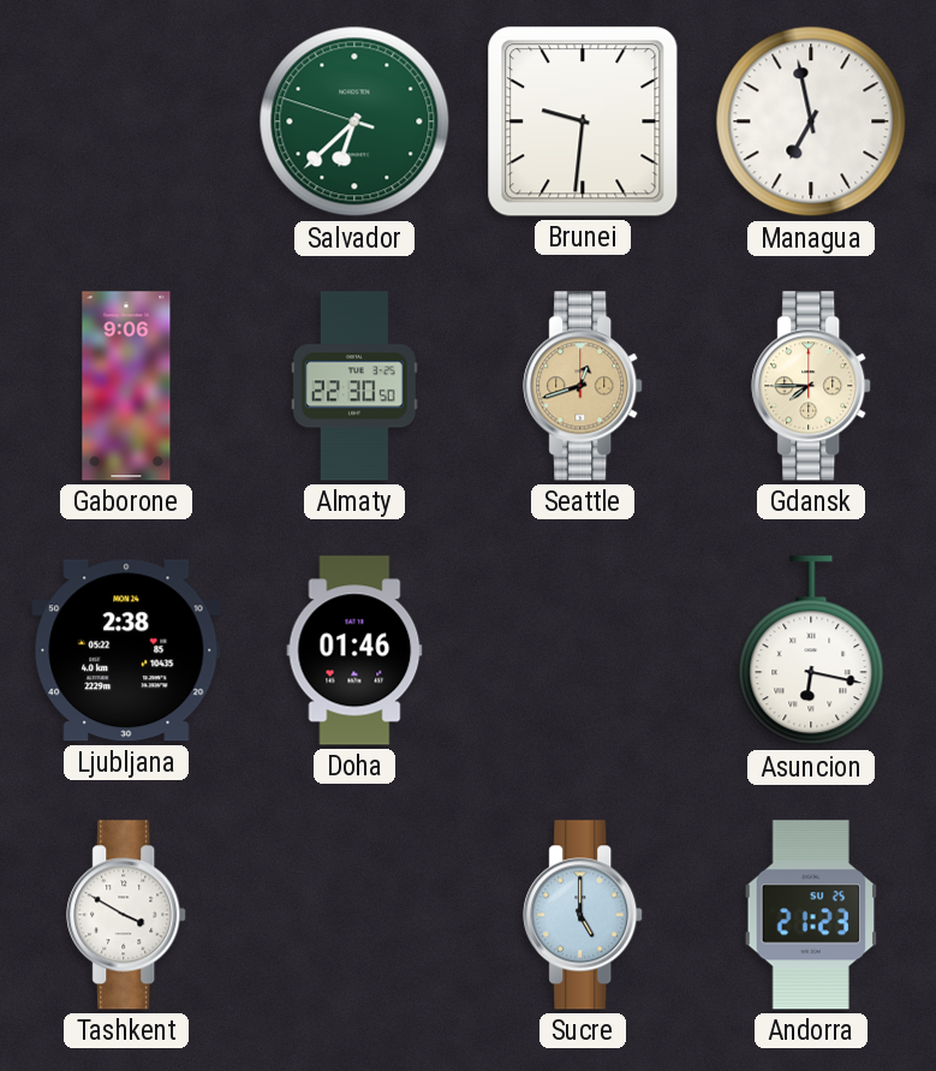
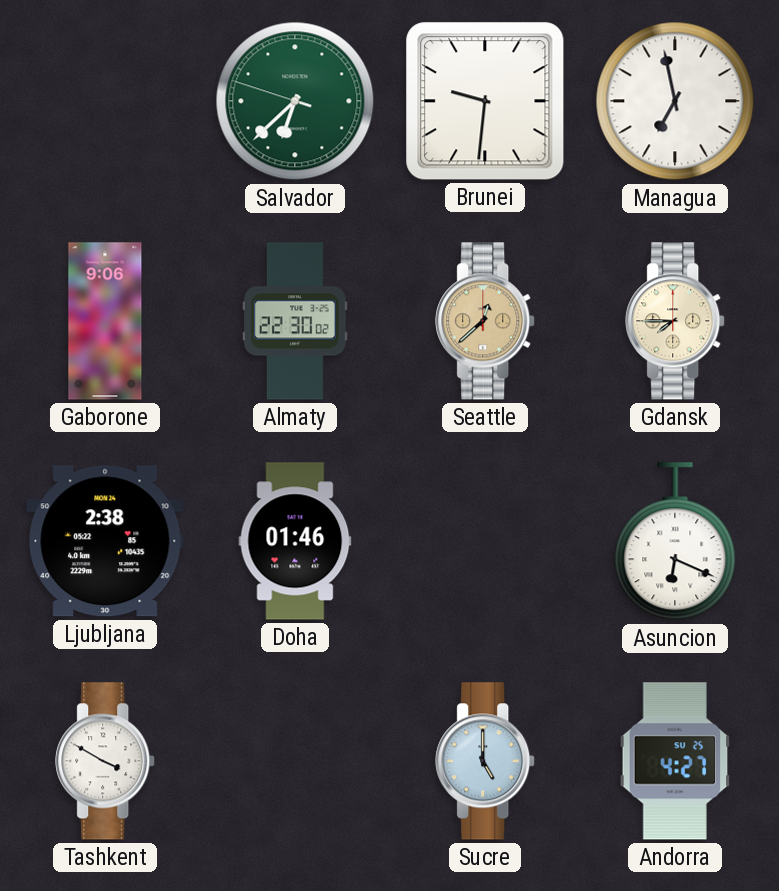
Almaty: 22:30:50 -> 22:30:02 (295, 321)
Seattle: 12:42 -> 12:38 (486, 321)
Asuncion: 6:17 -> 6:19 (675, 542)
Andorra: 21:23 -> 4:27 (675, 761)
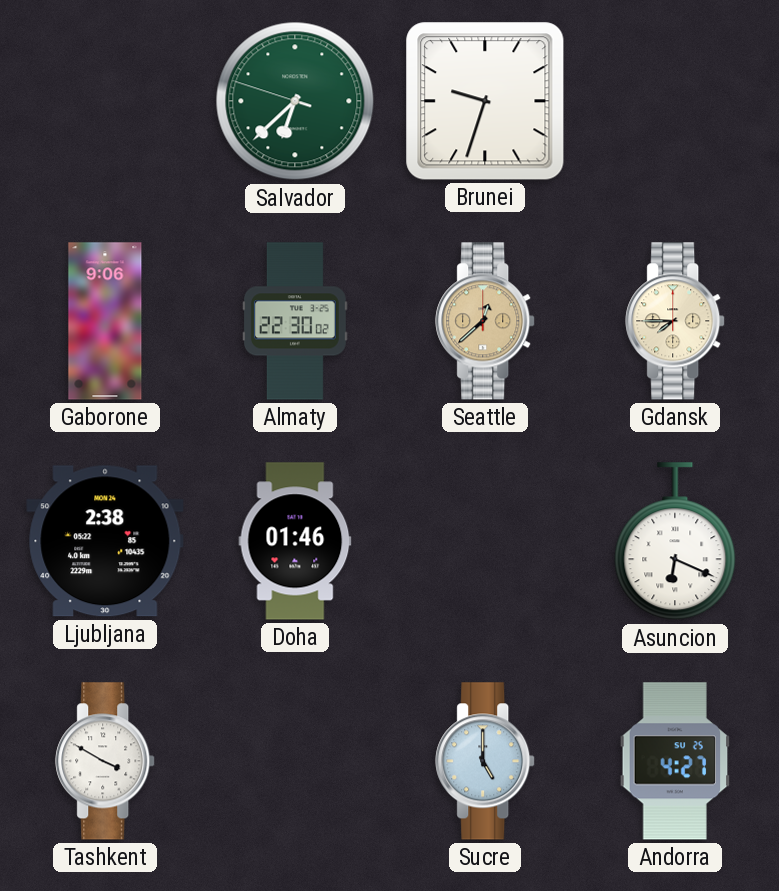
Brunei: 9:31 -> 9:33 (485, 101)
Managua: 6:58 -> none (675, 101)
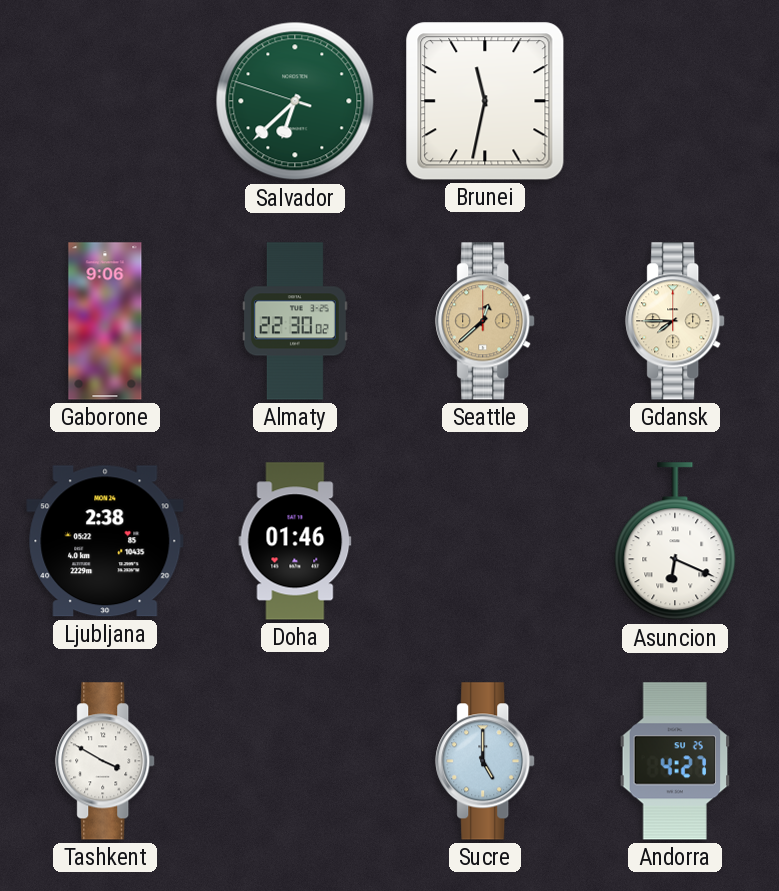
Brunei: 9:33 -> 11:32 (485, 101)
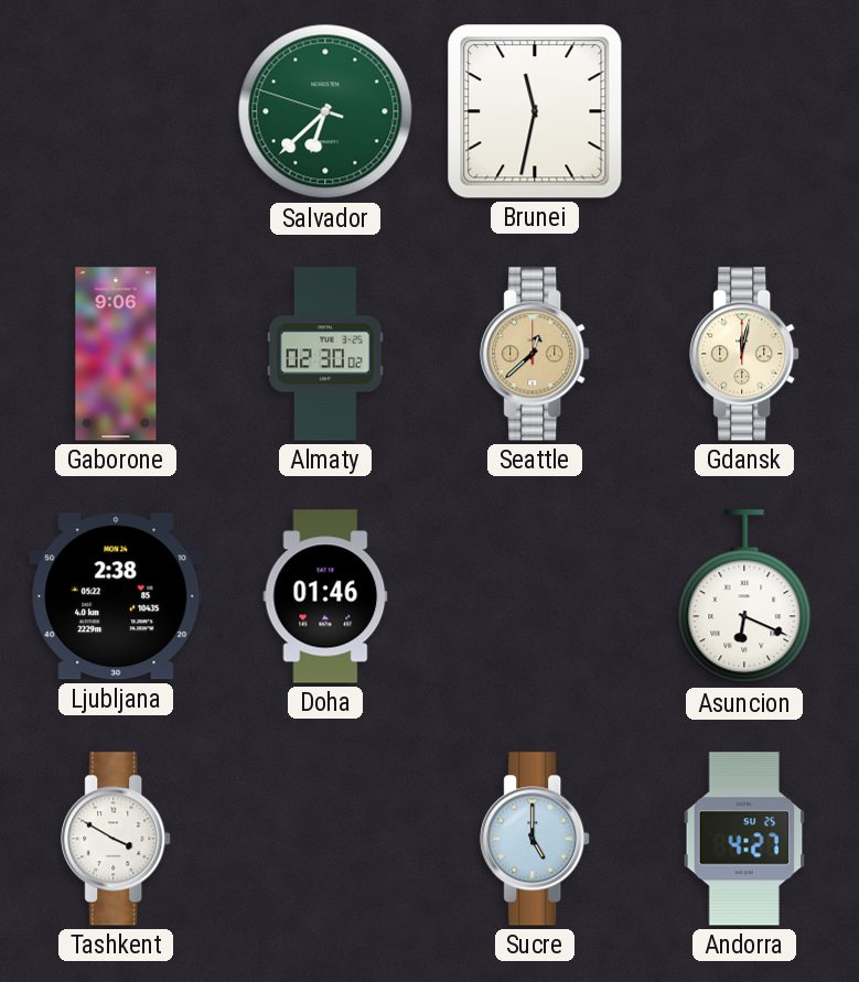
Almaty: 22:30 -> 02:30 (325, 354)
Gdansk: 7:45 -> 12:02 (745, 354)
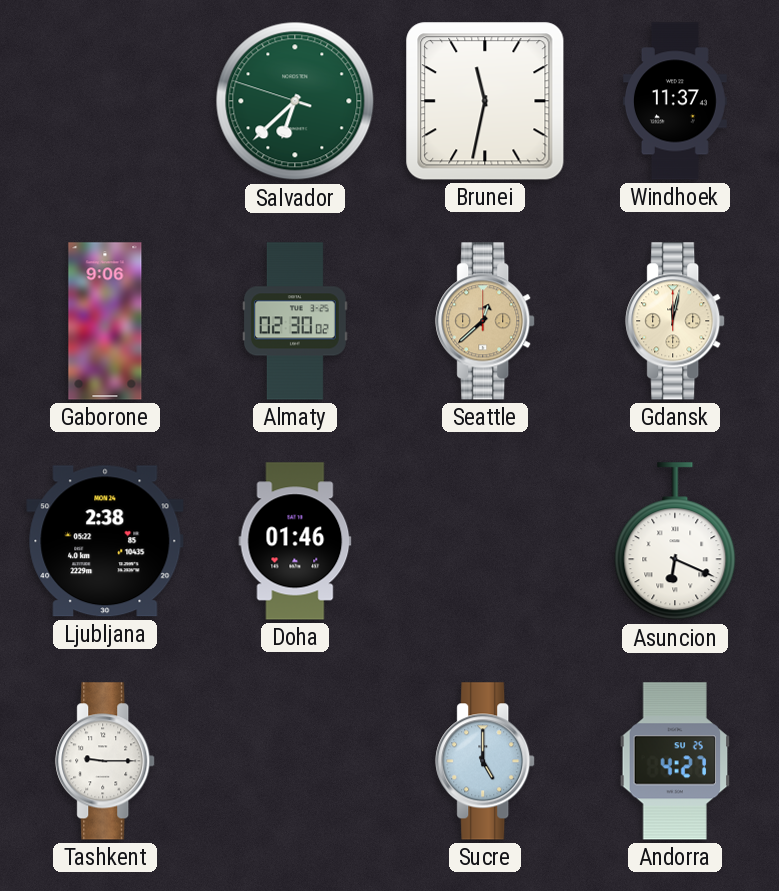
Windhoek: none -> 11:37 (675, 101)
Tashkent: 3:50 -> 9:15 (106, 761)
